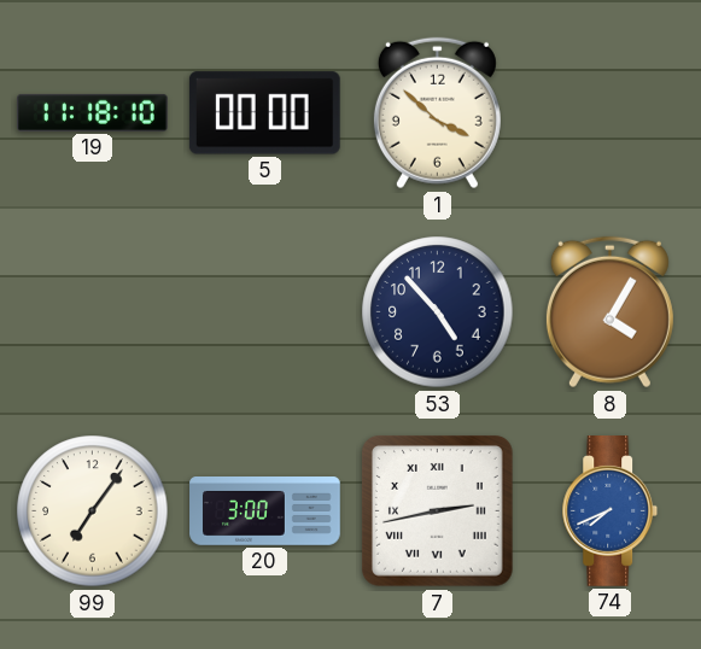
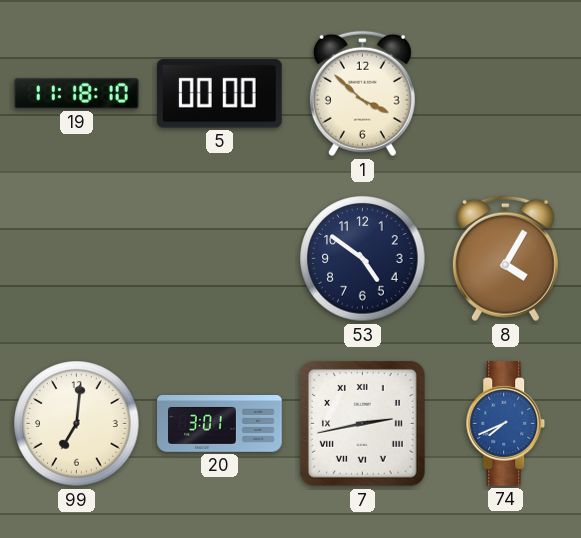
53: 4:53 -> 4:51 (363, 259)
99: 7:06 -> 7:01 (77, 424)
20: 3:00 -> 3:01 (220, 424)
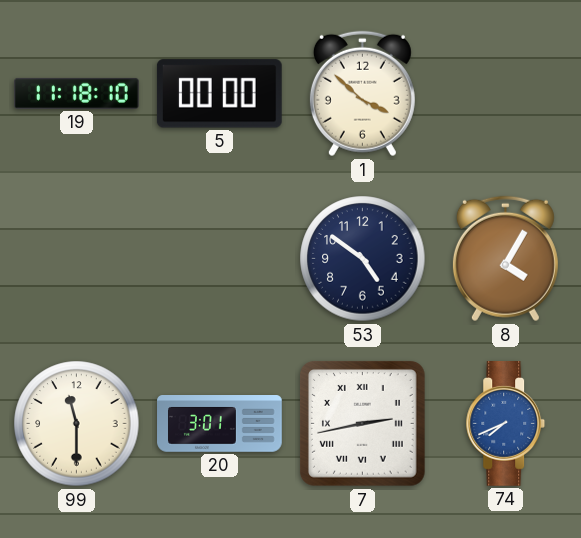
99: 7:01 -> 11:30 (77, 424)
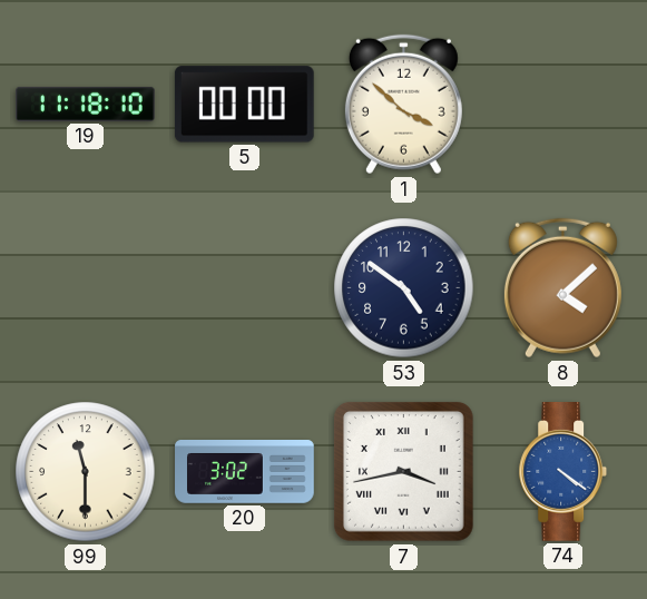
8: 4:05 -> 4:08 (562, 288)
20: 3:01 -> 3:02 (245, 472)
7: 2:43 -> 3:43 (404, 472)
74: 7:41 -> 4:21 (563, 472)
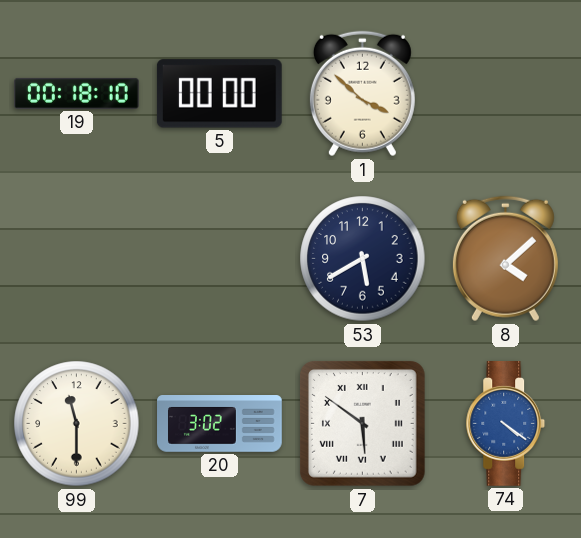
19: 11:18 -> 00:18 (77, 93)
53: 4:51 -> 5:40 (363, 259)
7: 3:43 -> 5:51 (363, 424)
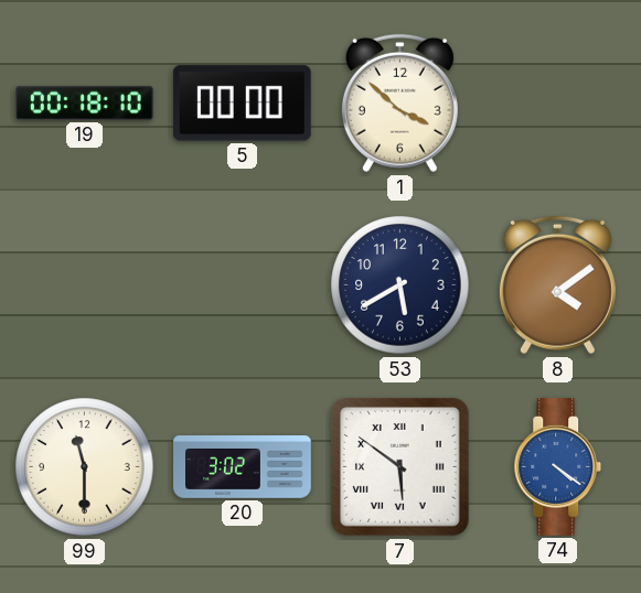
8: 4:08 -> 4:09 (557, 285)
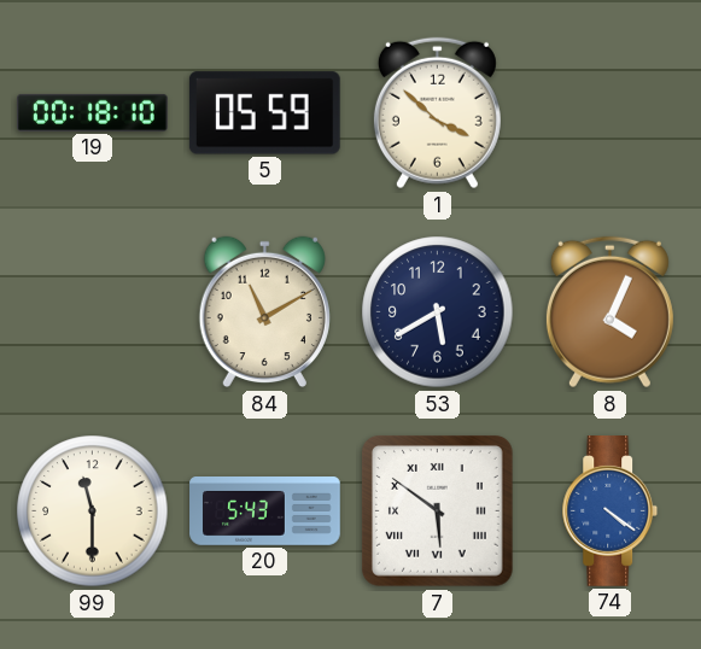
5: 00:00 -> 05:59 (264, 113)
84: none -> 11:10 (264, 312)
8: 4:09 -> 4:04 (609, 312)
20: 3:02 -> 5:43 (265, 511)
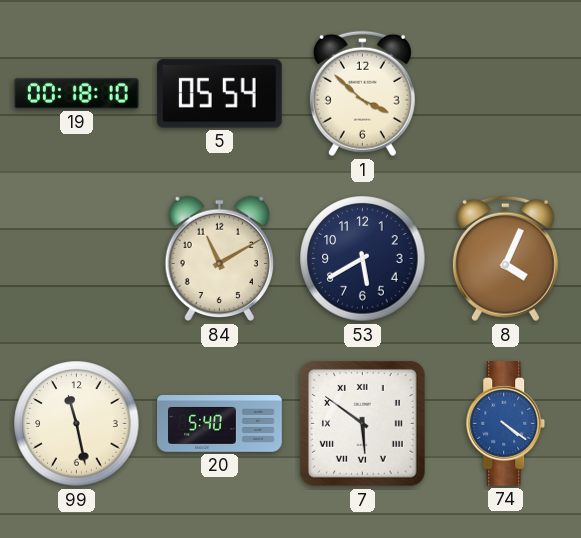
5: 05:59 -> 05:54 (219, 94)
99: 11:30 -> 11:28 (77, 424)
20: 5:43 -> 5:40 (220, 424)
